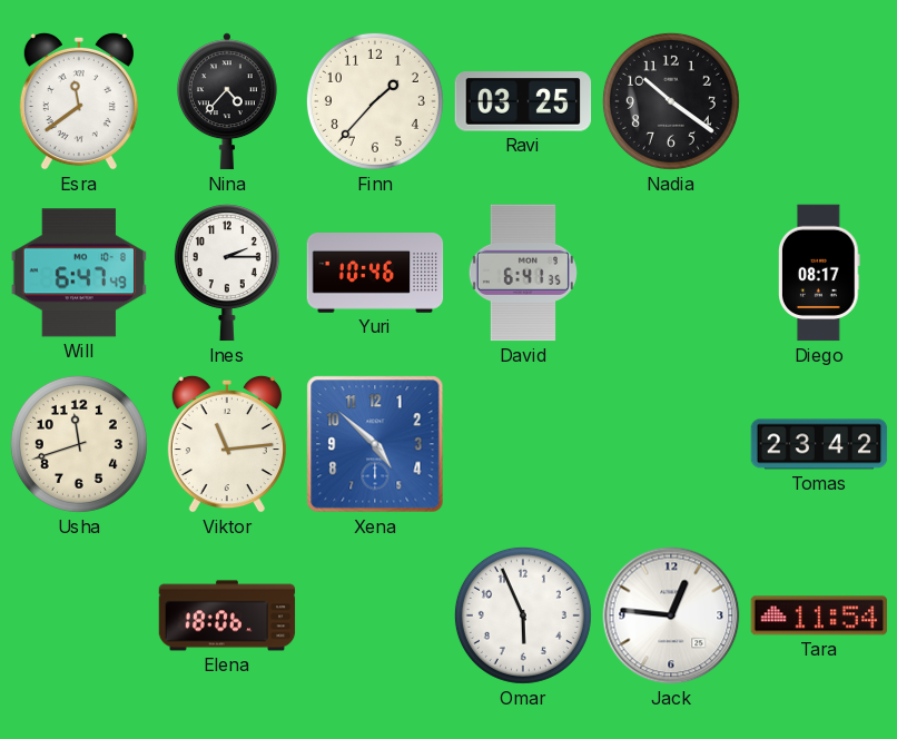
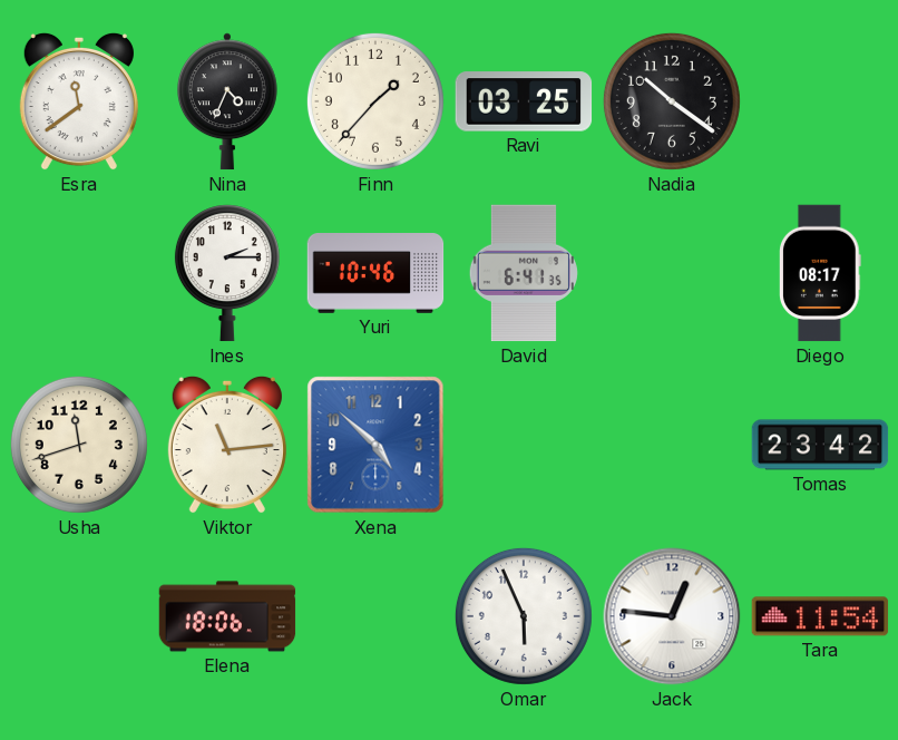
Nina: 4:37 -> 4:34 (227, 101)
Will: 6:47 -> none (78, 273)
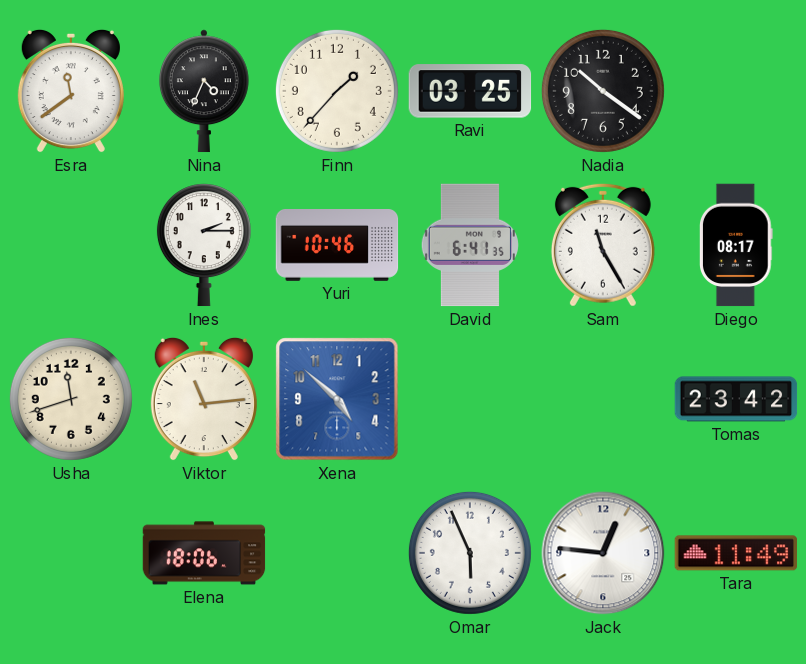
Sam: none -> 11:25 (603, 245)
Tara: 11:54 -> 11:49 (736, 553)
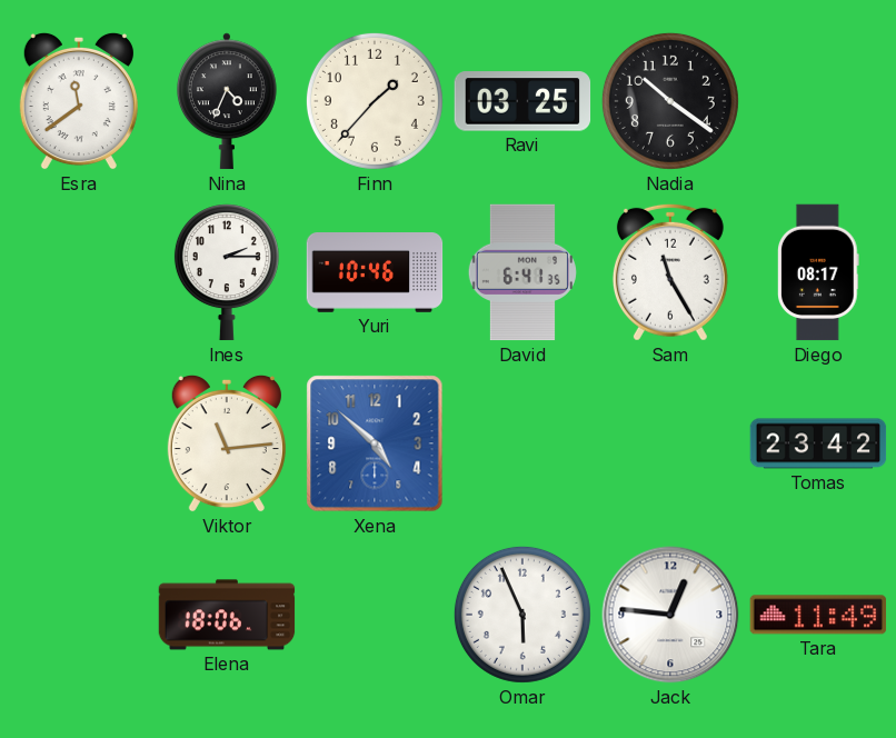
Usha: 11:42 -> none (71, 399)
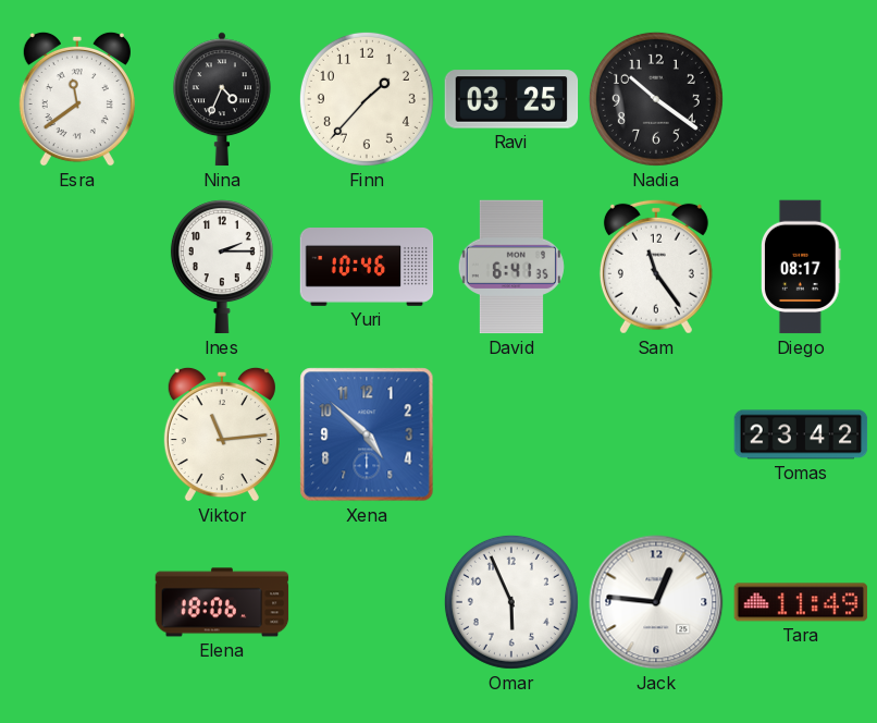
Sam: 11:25 -> 11:24 (656, 267)
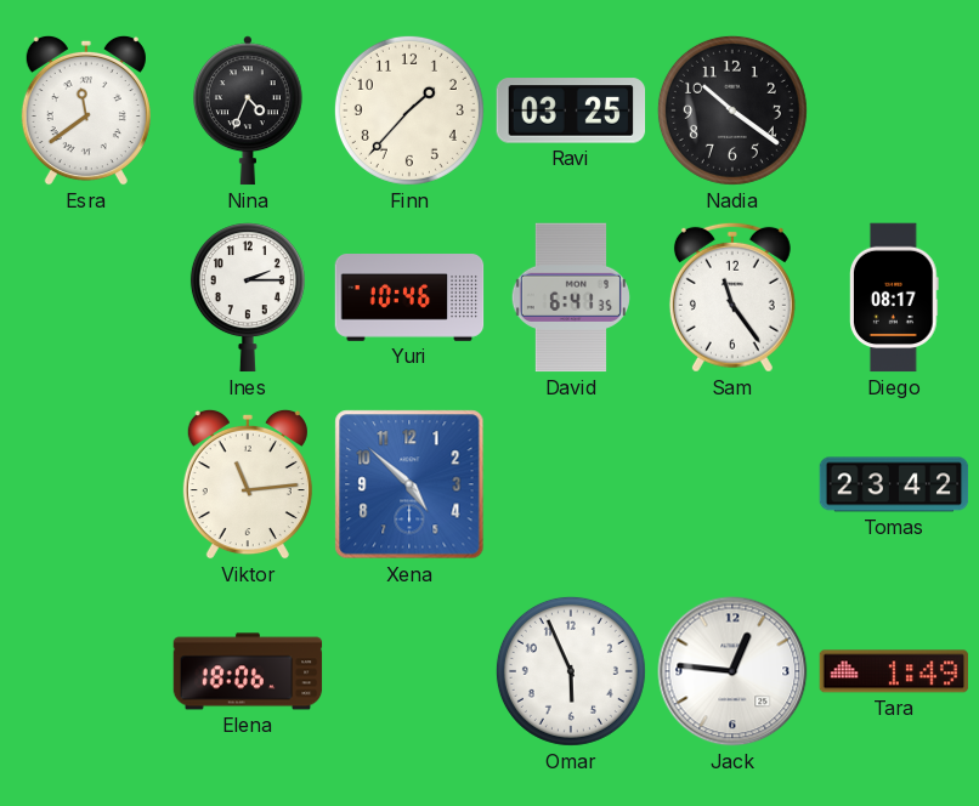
Tara: 11:49 -> 1:49 (894, 671)
